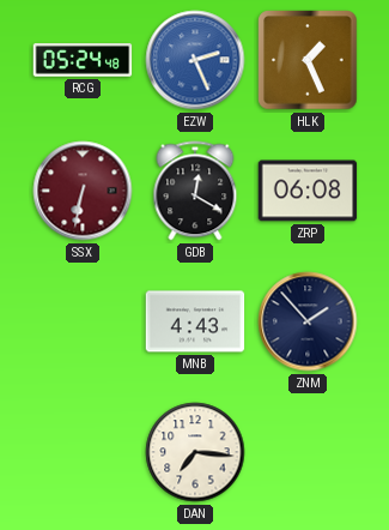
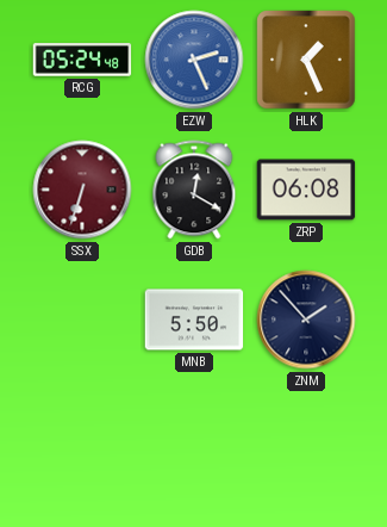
SSX: 6:32 -> 6:33 (82, 190)
MNB: 4:43 -> 5:50 (194, 320)
DAN: 7:16 -> none (195, 452)
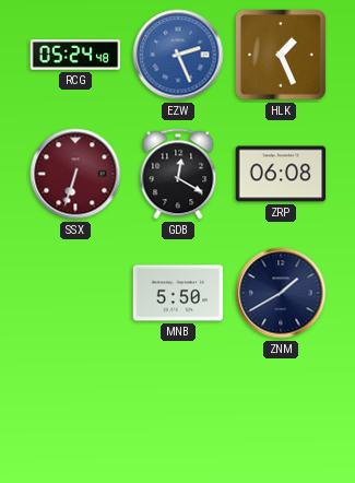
ZNM: 1:53 -> 1:40 (281, 293)
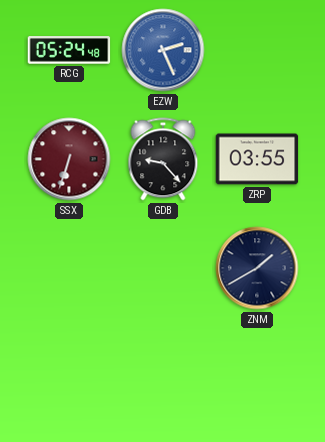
HLK: 1:26 -> none (281, 55)
GDB: 12:20 -> 9:23 (163, 159)
ZRP: 06:08 -> 03:55 (257, 159)
MNB: 5:50 -> none (178, 293)
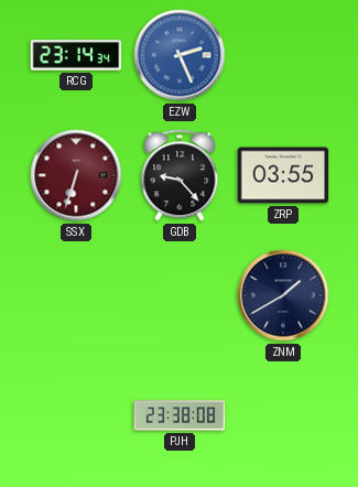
RCG: 05:24 -> 23:14 (76, 55)
PJH: none -> 23:38 (180, 415)
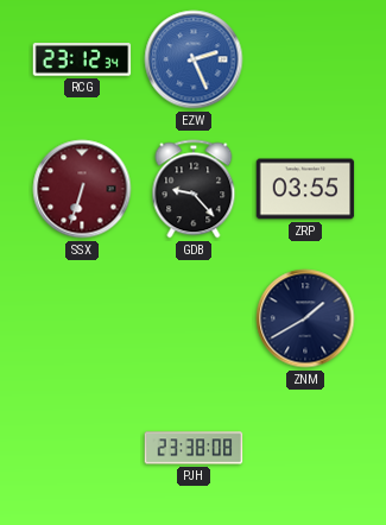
RCG: 23:14 -> 23:12 (82, 59)
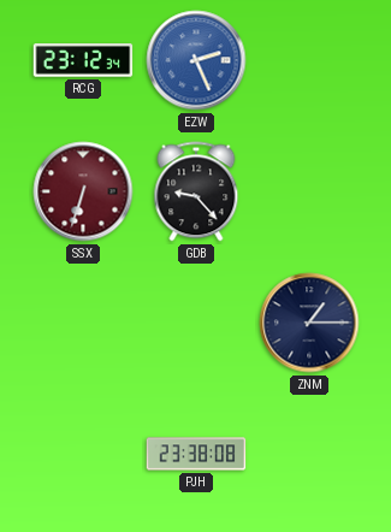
ZRP: 03:55 -> none (305, 189)
ZNM: 1:40 -> 1:15 (309, 323)
